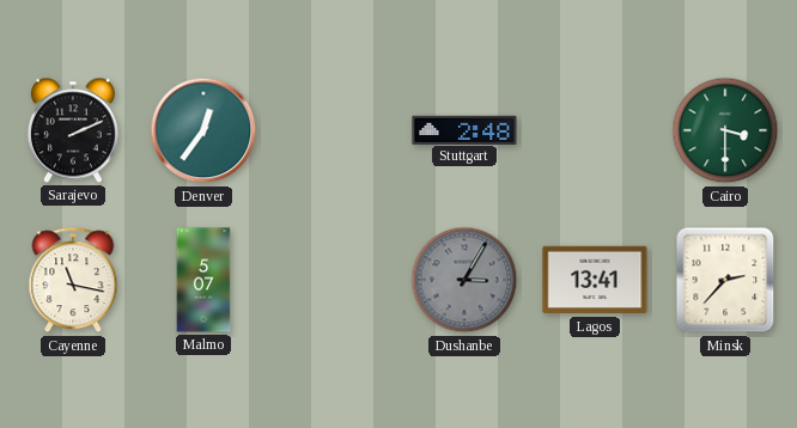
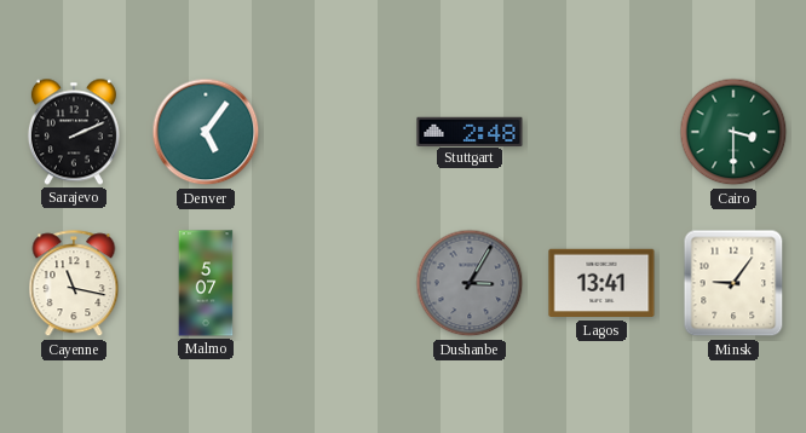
Denver: 12:36 -> 5:06 (206, 132)
Minsk: 2:37 -> 9:06 (733, 283)
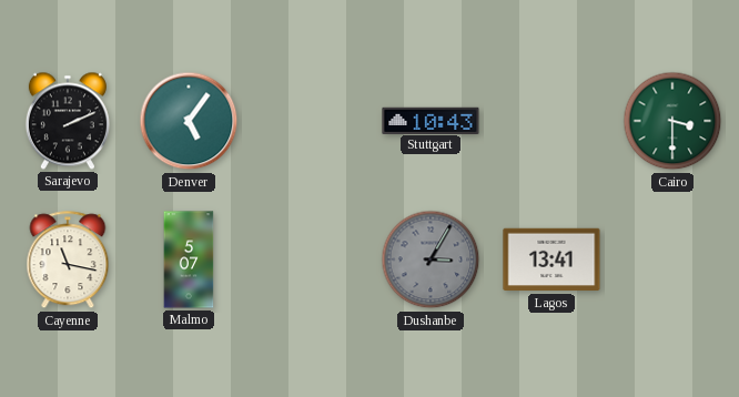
Stuttgart: 2:48 -> 10:43 (431, 120)
Minsk: 9:06 -> none (733, 283)
